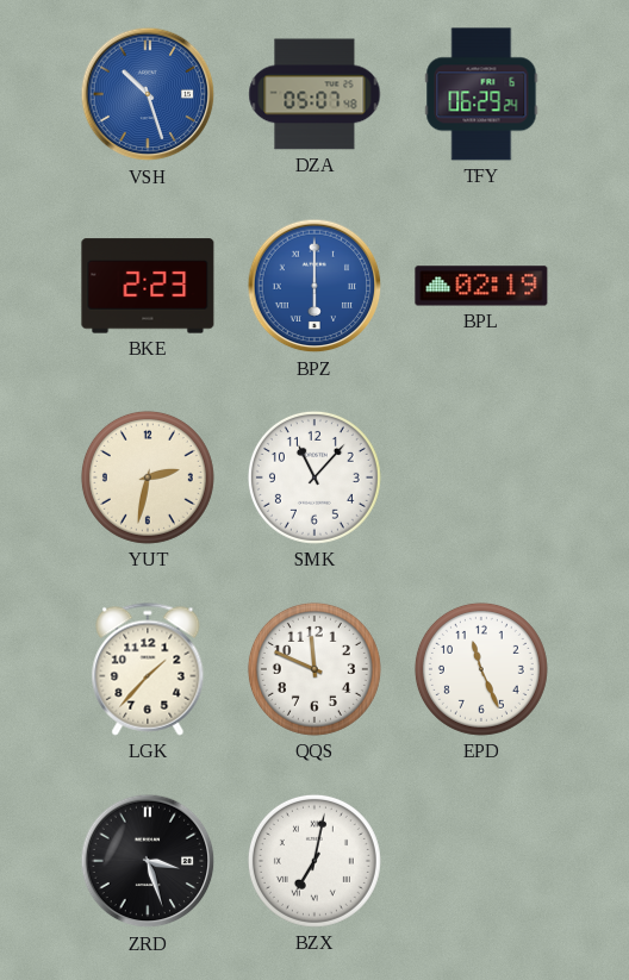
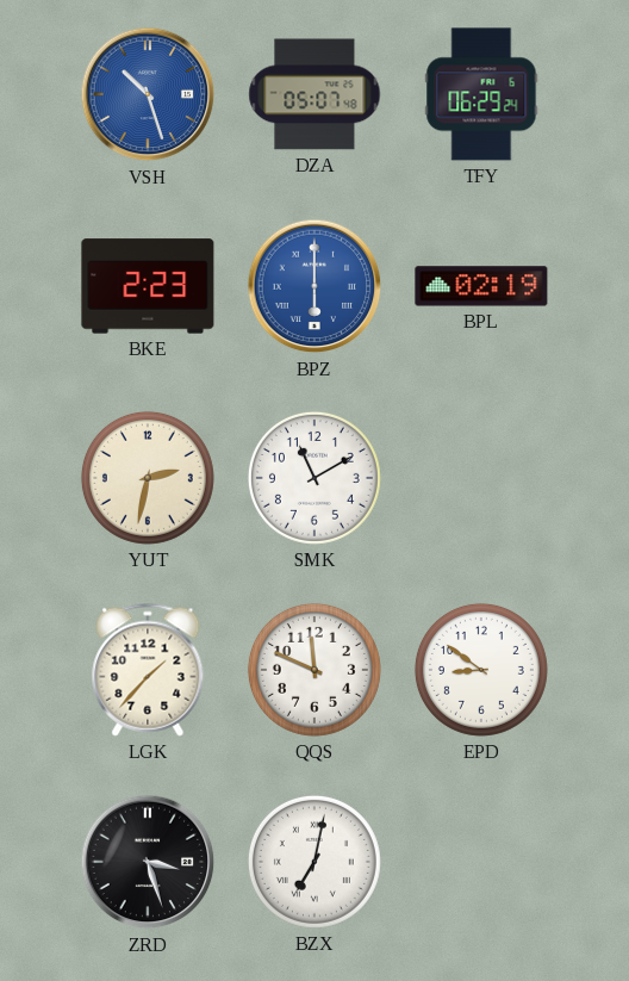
SMK: 11:07 -> 11:10 (314, 478)
EPD: 11:26 -> 8:51 (481, 670)
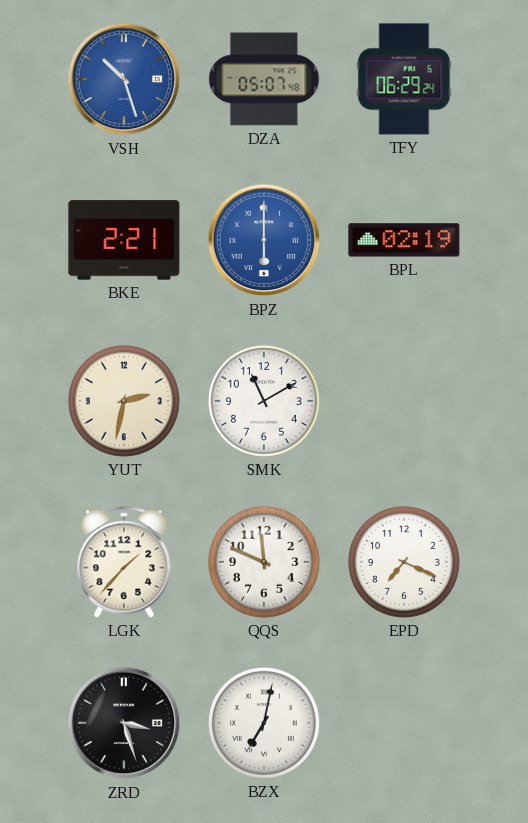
BKE: 2:23 -> 2:21 (124, 240)
EPD: 8:51 -> 7:19 (404, 562)
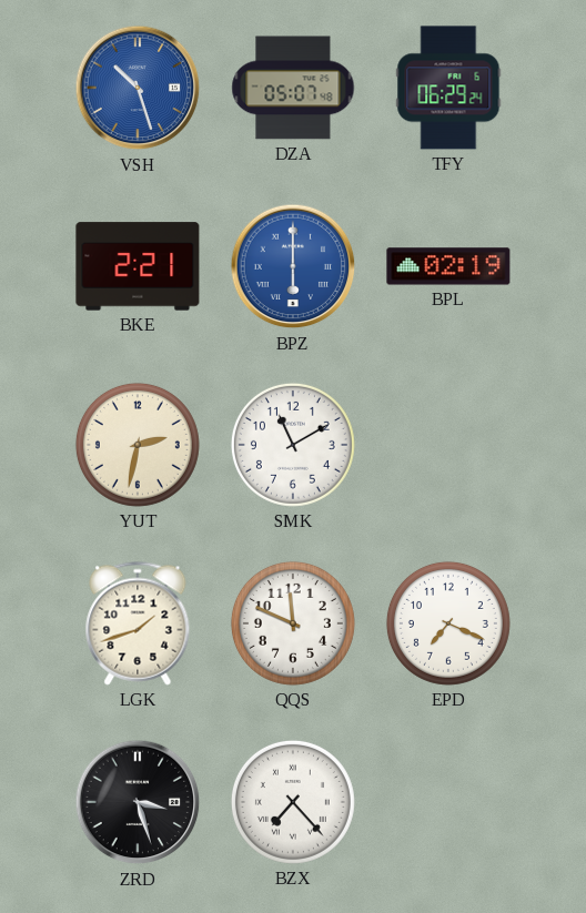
LGK: 1:37 -> 1:42 (138, 623)
BZX: 7:02 -> 7:23 (293, 802)
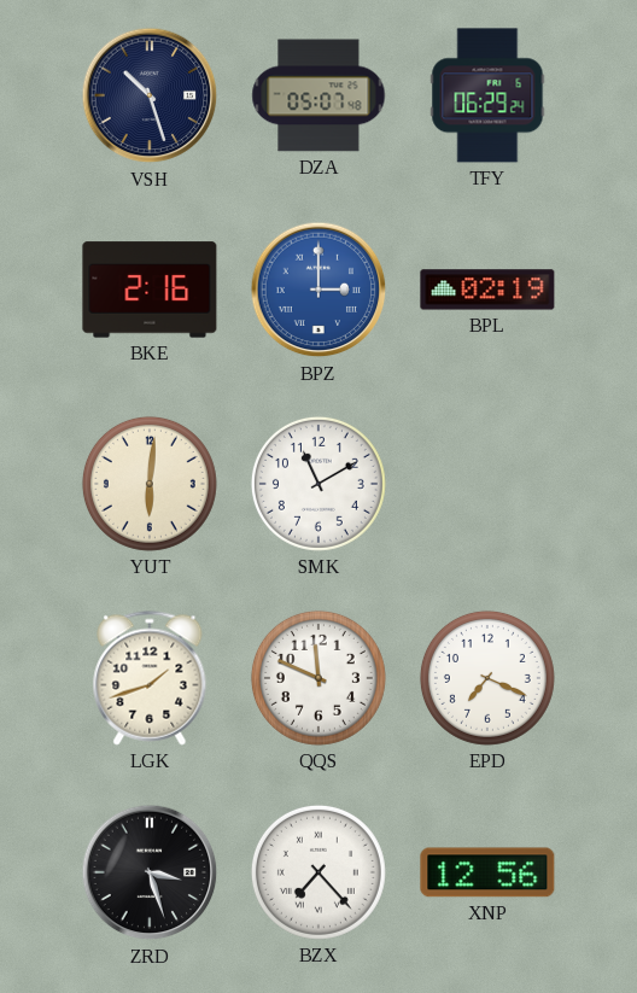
VSH dial: blue -> navy (150, 95)
BKE: 2:21 -> 2:16 (150, 290)
BPZ: 6:00 -> 3:00 (318, 290)
YUT: 2:32 -> 6:01 (150, 484)
XNP: none -> 12:56 (487, 872)
